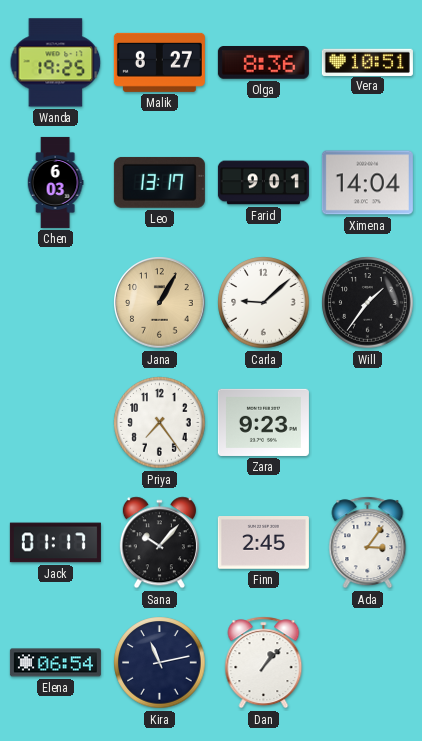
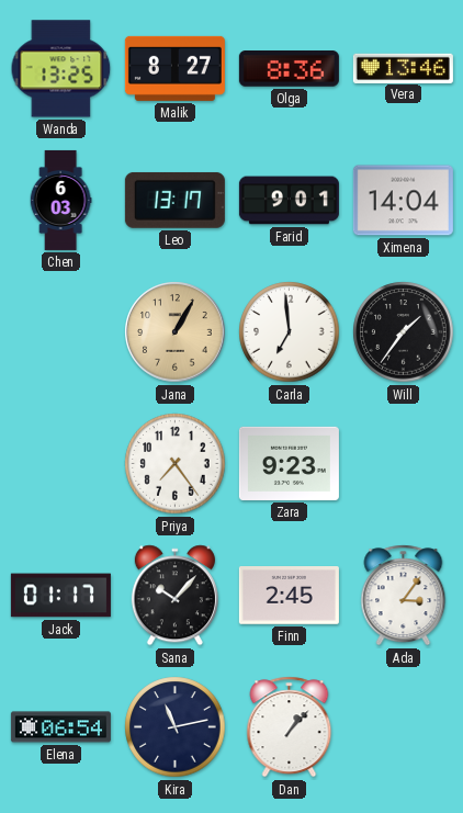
Wanda: 19:25 -> 13:25 (61, 69)
Vera: 10:51 -> 13:46 (403, 68)
Carla: 9:08 -> 6:59 (290, 332)
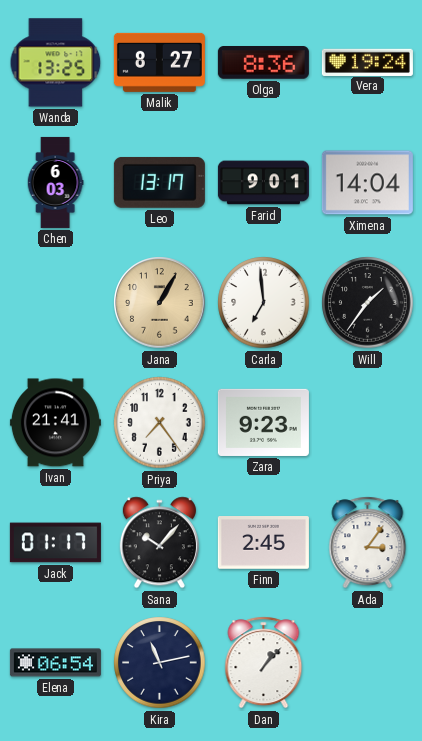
Vera: 13:46 -> 19:24 (367, 62)
Ivan: none -> 21:41 (55, 423)
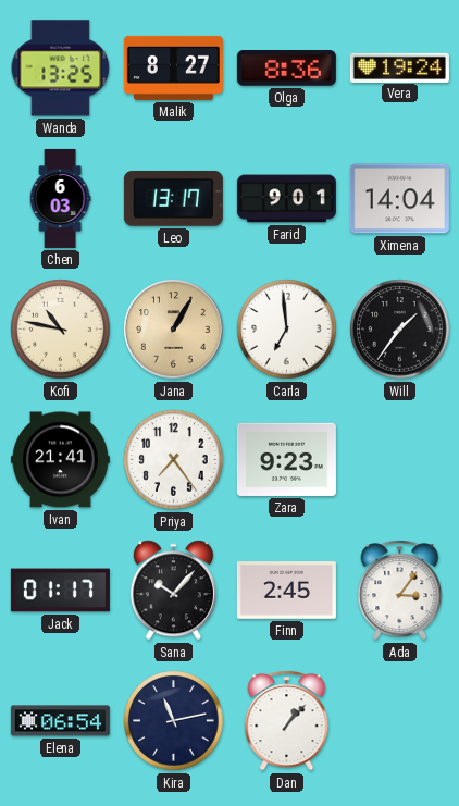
Kofi: none -> 10:47 (61, 330)
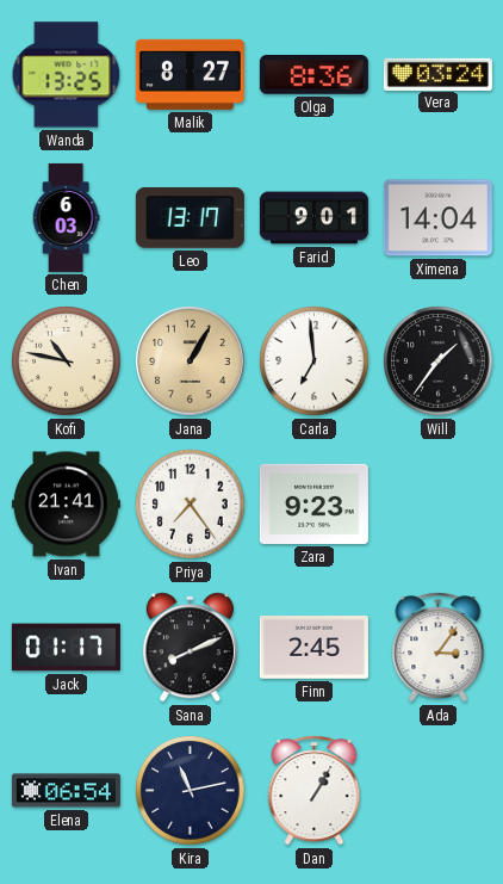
Vera: 19:24 -> 03:24 (437, 74)
Sana: 10:07 -> 8:11 (190, 648)
Dan: 1:07 -> 1:05 (315, 791)
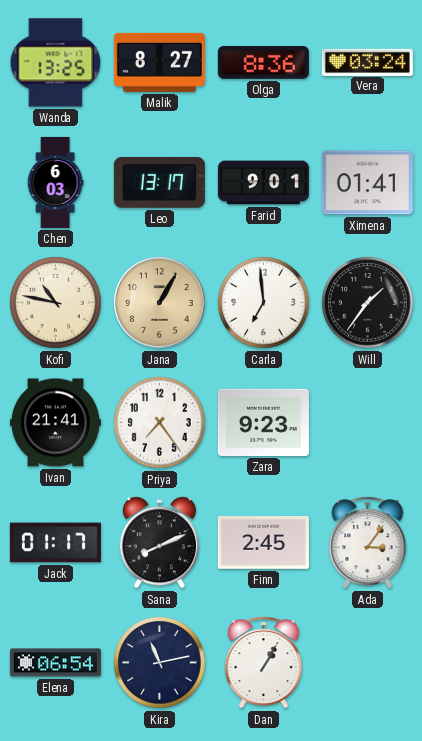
Ximena: 14:04 -> 01:41 (367, 183)
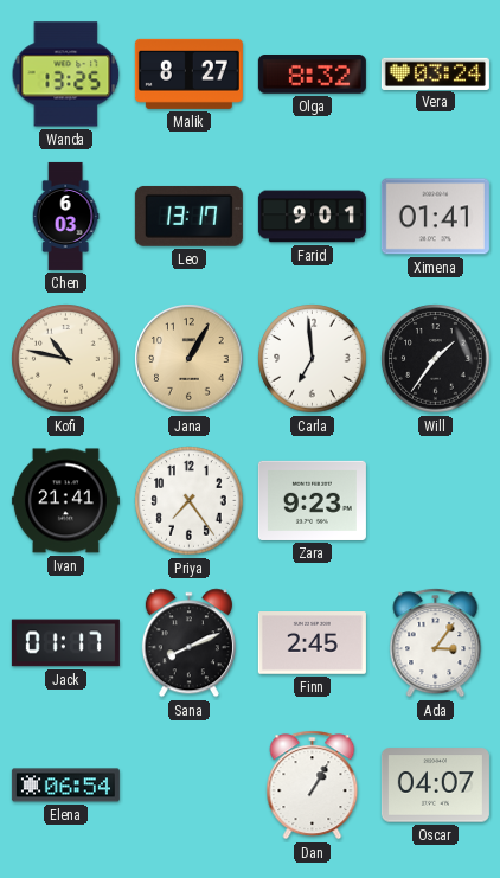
Olga: 8:36 -> 8:32 (312, 75)
Kira: 11:13 -> none (160, 663)
Oscar: none -> 04:07 (435, 786)
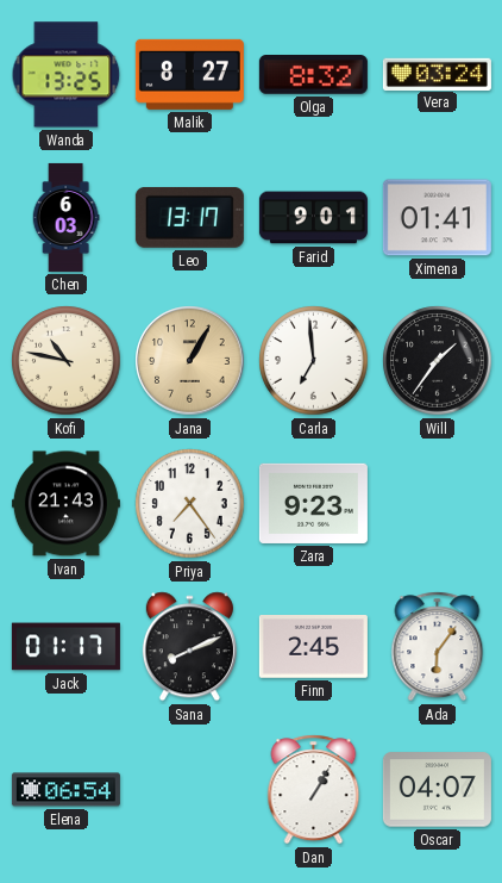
Ivan: 21:41 -> 21:43 (65, 504)
Ada: 3:06 -> 6:06 (438, 647)
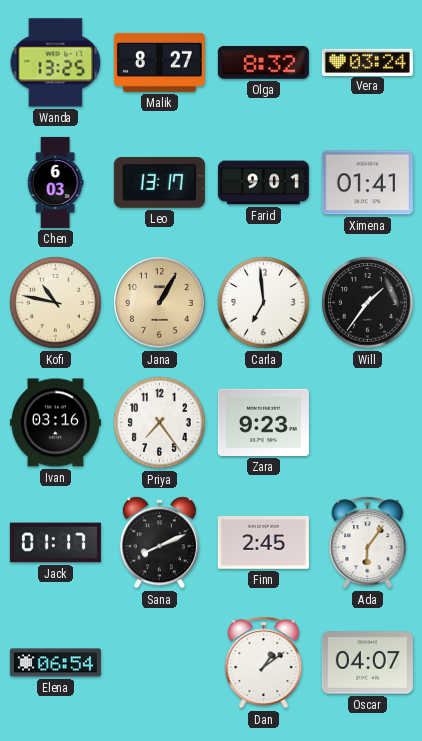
Ivan: 21:43 -> 03:16 (55, 423)
Dan: 1:05 -> 1:09 (264, 663)
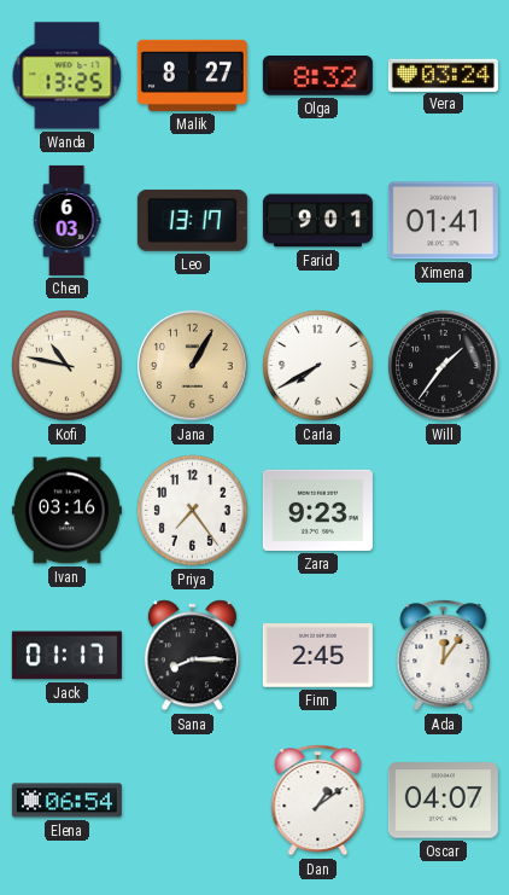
Carla: 6:59 -> 7:40 (318, 366)
Sana: 8:11 -> 8:15 (192, 656)
Ada: 6:06 -> 12:06 (444, 656)
